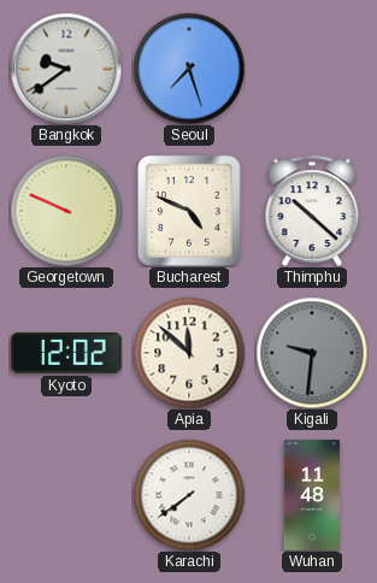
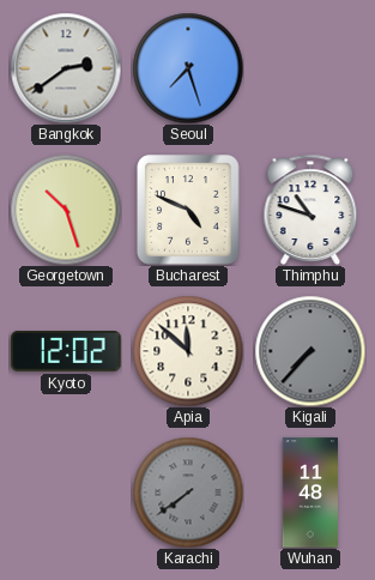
Bangkok: 9:39 -> 2:39 (66, 68)
Georgetown: 9:49 -> 10:27 (66, 210)
Thimphu: 10:22 -> 10:48 (310, 210)
Kigali: 9:31 -> 7:37 (310, 351)
Karachi dial: white -> grey (188, 493)
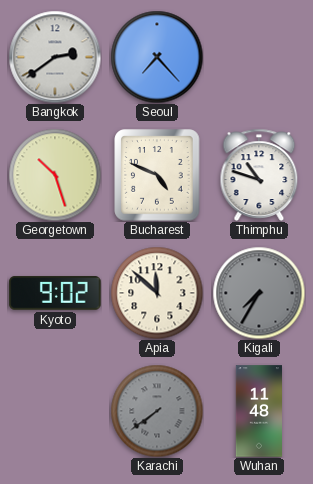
Seoul: 7:27 -> 7:23 (157, 57)
Kyoto: 12:02 -> 9:02 (55, 293)
Kigali: 7:37 -> 7:35 (259, 293)
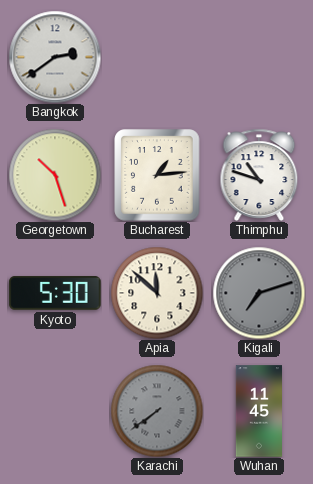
Seoul: 7:23 -> none (157, 57)
Bucharest: 4:49 -> 1:14 (157, 175)
Kyoto: 9:02 -> 5:30 (55, 293)
Kigali: 7:35 -> 7:12 (259, 293)
Wuhan: 11:48 -> 11:45 (258, 411)
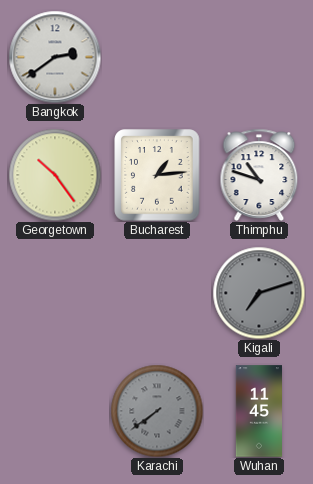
Georgetown: 10:27 -> 10:24 (55, 175)
Kyoto: 5:30 -> none (55, 293)
Apia: 11:52 -> none (157, 293)
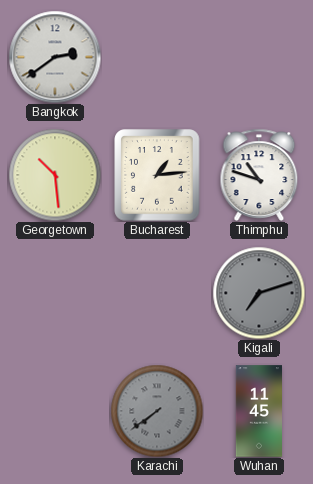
Georgetown: 10:24 -> 10:29 (55, 175)
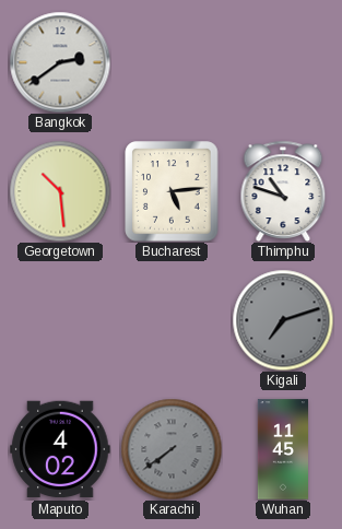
Bucharest: 1:14 -> 5:14 (172, 191)
Maputo: none -> 4:02 (60, 449)
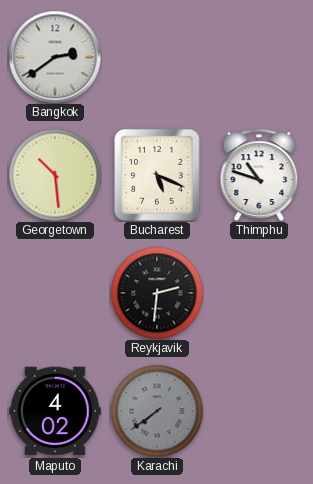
Bucharest: 5:14 -> 5:19 (157, 175)
Reykjavik: none -> 2:31 (157, 293)
Kigali: 7:12 -> none (283, 320)
Wuhan: 11:45 -> none (282, 449)
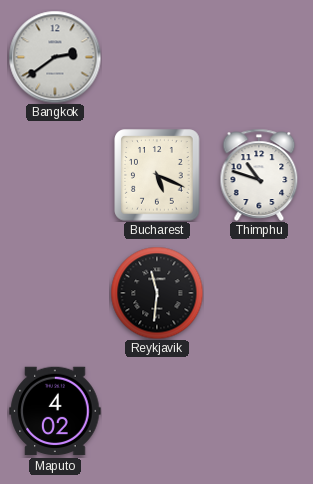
Georgetown: 10:29 -> none (55, 175)
Reykjavik: 2:31 -> 11:31 (157, 293)
Karachi: 7:39 -> none (157, 411)
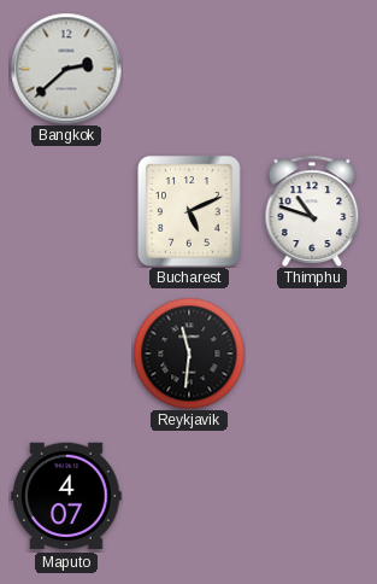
Bangkok: 2:39 -> 2:38 (66, 69)
Bucharest: 5:19 -> 5:11 (189, 211)
Maputo: 4:02 -> 4:07 (66, 496)
